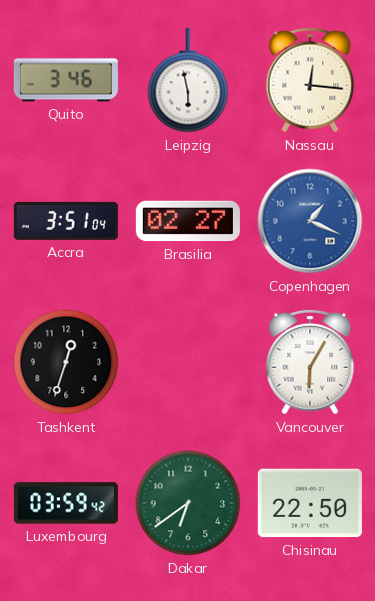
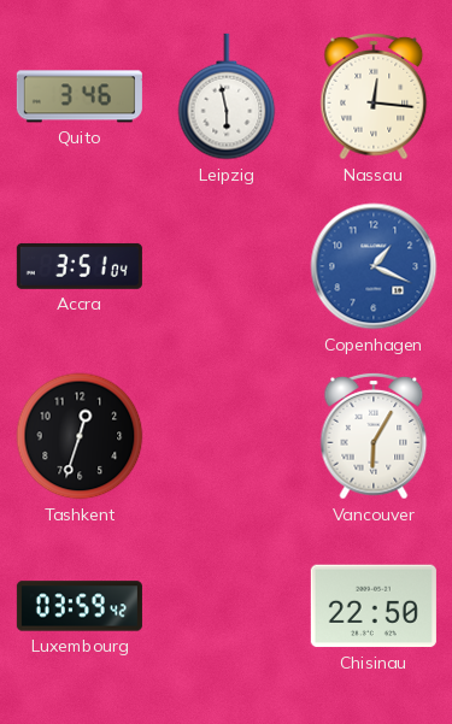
Brasilia: 02:27 -> none (188, 221)
Dakar: 6:39 -> none (188, 503)
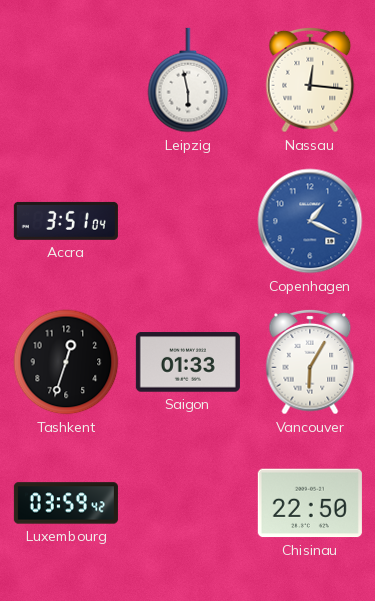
Quito: 3:46 -> none (80, 96)
Saigon: none -> 01:33 (188, 362)
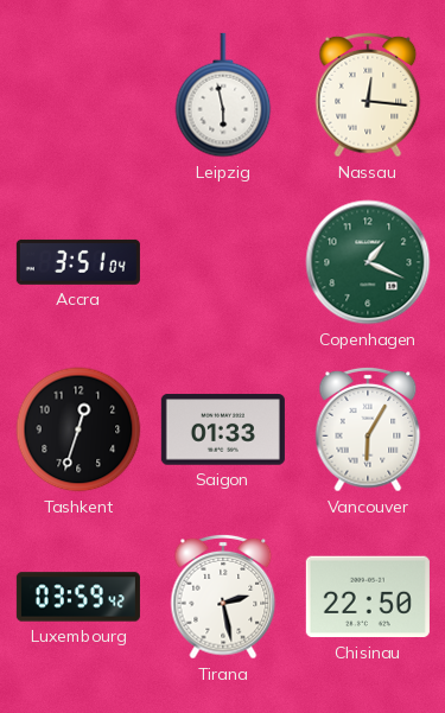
Copenhagen dial: blue -> green (368, 262)
Tirana: none -> 2:28 (223, 597)
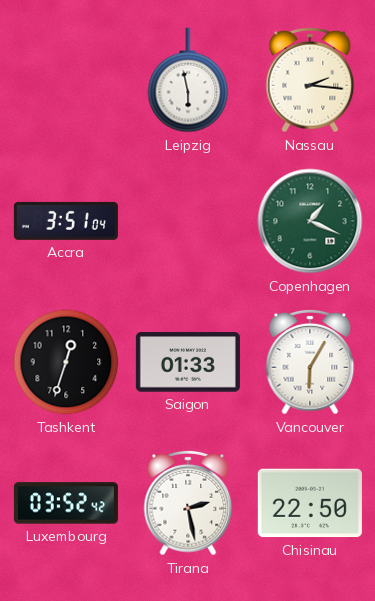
Nassau: 12:16 -> 2:16 (310, 80)
Luxembourg: 03:59 -> 03:52 (66, 503)
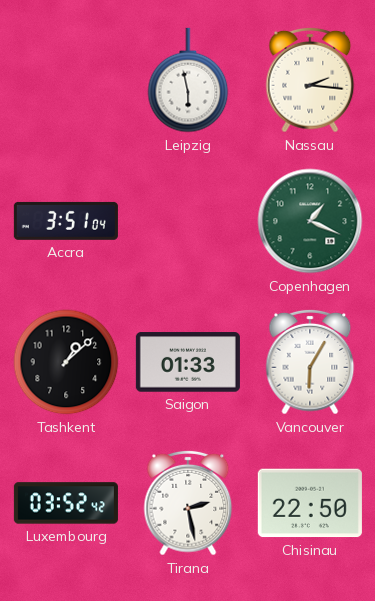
Tashkent: 12:33 -> 1:08 (66, 362)
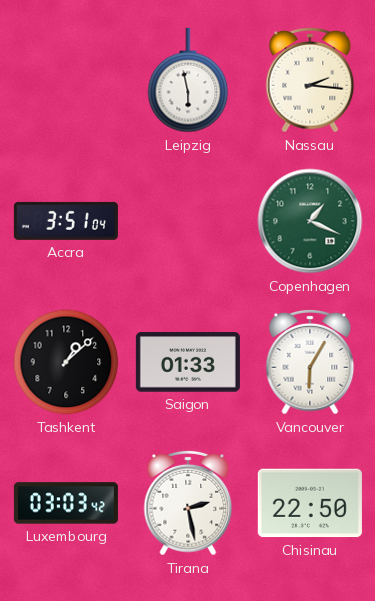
Luxembourg: 03:52 -> 03:03 (66, 503)
